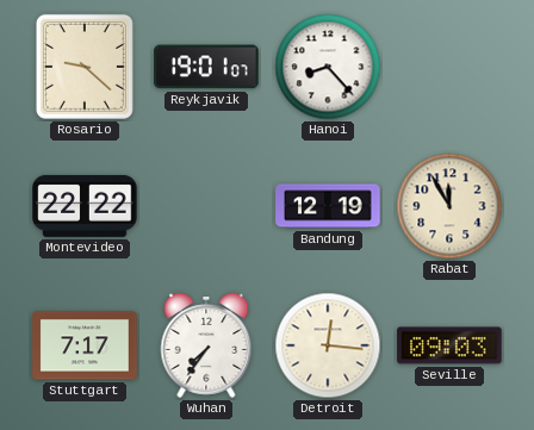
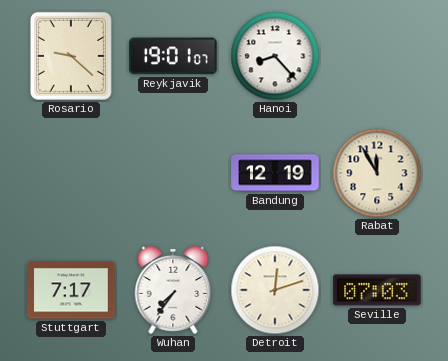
Montevideo: 22:22 -> none (85, 206)
Detroit: 12:16 -> 12:12 (275, 290)
Seville: 09:03 -> 07:03 (377, 290)
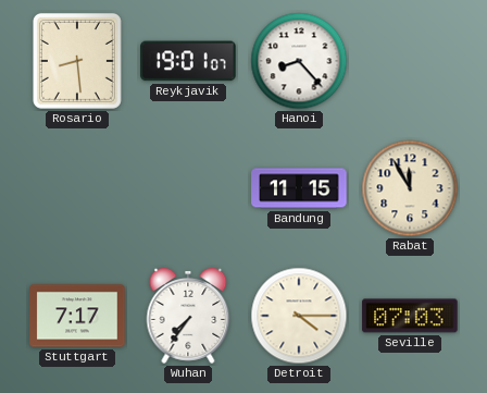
Rosario: 9:22 -> 8:29 (77, 61)
Bandung: 12:19 -> 11:15 (299, 188)
Detroit: 12:12 -> 4:15 (299, 316)
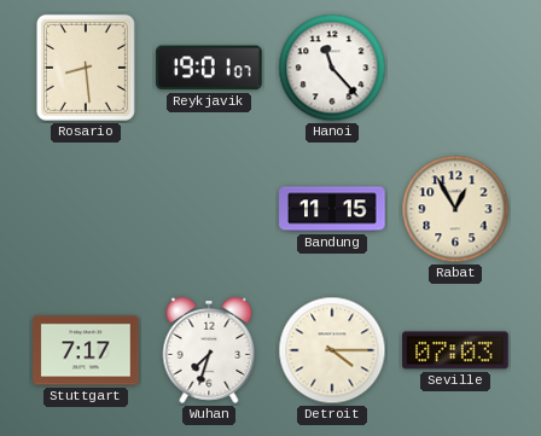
Hanoi: 8:23 -> 11:23 (332, 68)
Rabat: 11:55 -> 12:55 (455, 209)
Wuhan: 7:36 -> 7:33 (209, 351)
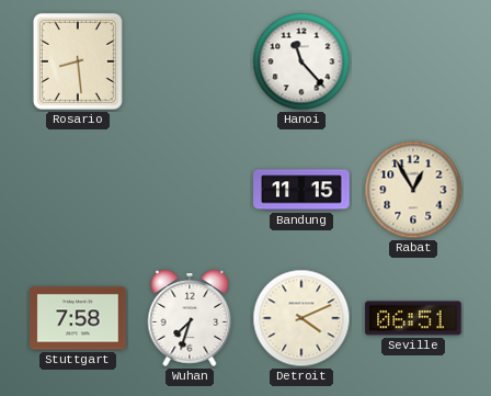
Reykjavik: 19:01 -> none (209, 68)
Stuttgart: 7:17 -> 7:58 (78, 318)
Detroit: 4:15 -> 4:11 (301, 318)
Seville: 07:03 -> 06:51 (413, 318)
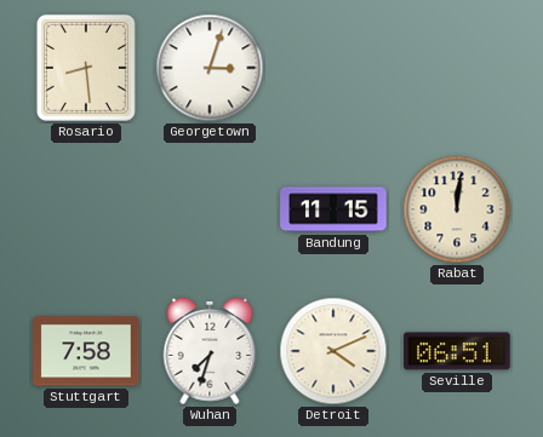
Georgetown: none -> 3:03 (210, 68)
Hanoi: 11:23 -> none (301, 61)
Rabat: 12:55 -> 12:01 (457, 209)
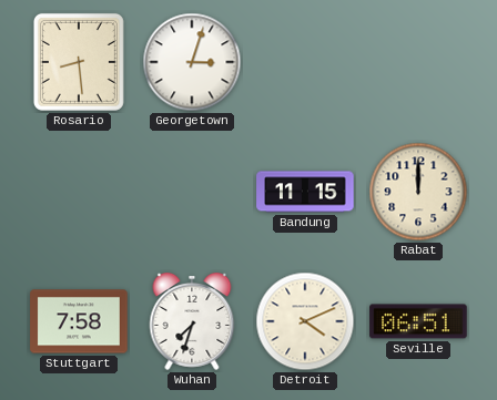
Rabat: 12:01 -> 12:00 (418, 192)
